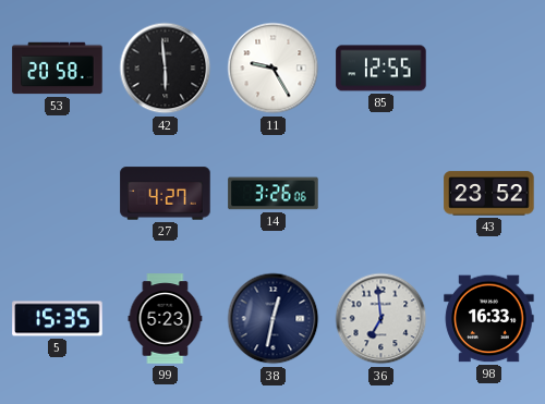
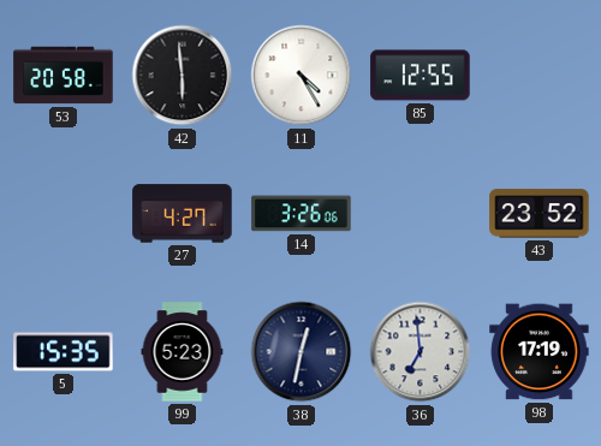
11: 9:25 -> 4:25 (302, 76)
98: 16:33 -> 17:19 (540, 352)
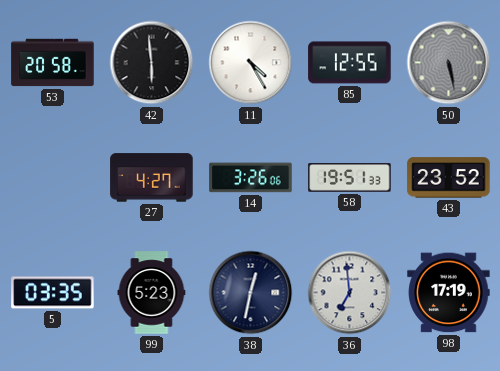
50: none -> 5:28 (449, 63)
58: none -> 19:51 (350, 178)
5: 15:35 -> 03:35 (53, 293)
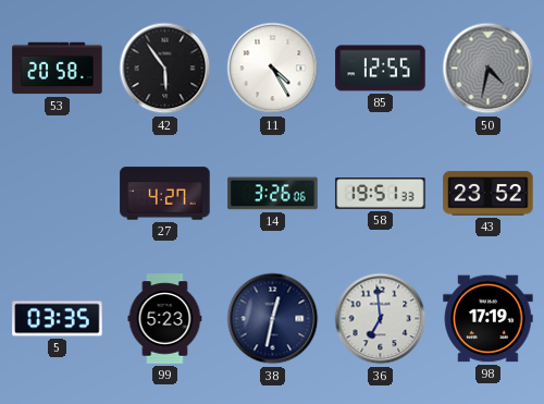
42: 5:59 -> 5:54 (165, 69)
50: 5:28 -> 4:32 (489, 69)
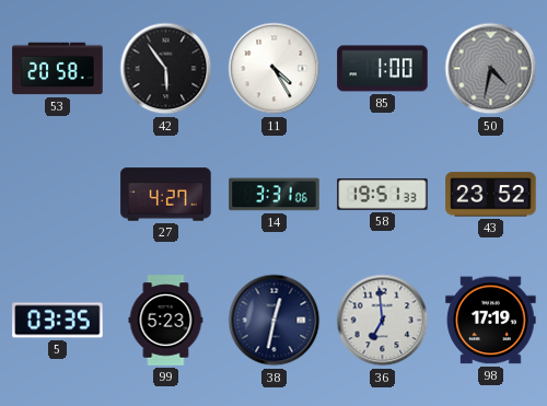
85: 12:55 -> 1:00 (383, 69)
14: 3:26 -> 3:31 (275, 195)
